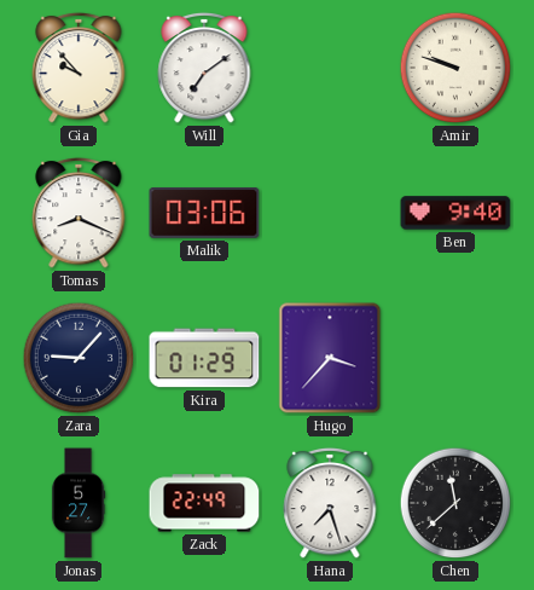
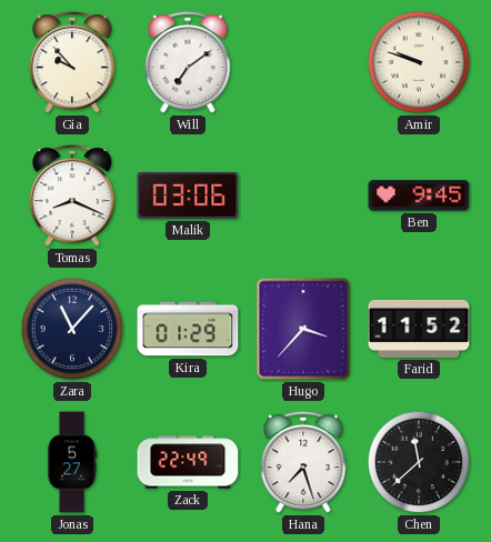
Ben: 9:40 -> 9:45 (419, 195)
Zara: 9:07 -> 11:07 (72, 329)
Farid: none -> 11:52 (419, 329)
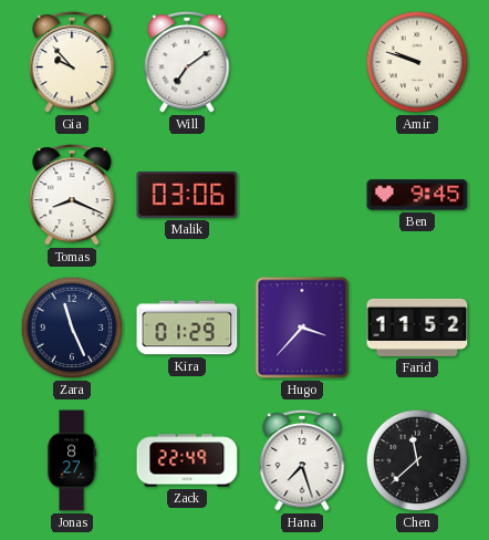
Zara: 11:07 -> 11:26 (72, 328)
Jonas: 5:27 -> 8:27 (72, 460)
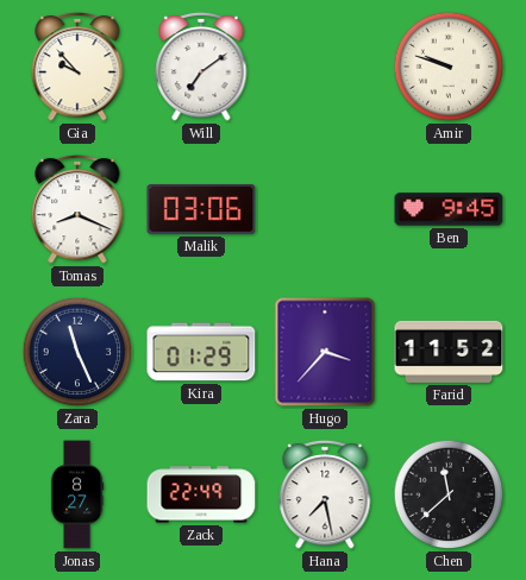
Hana: 7:27 -> 7:28 (325, 494)
